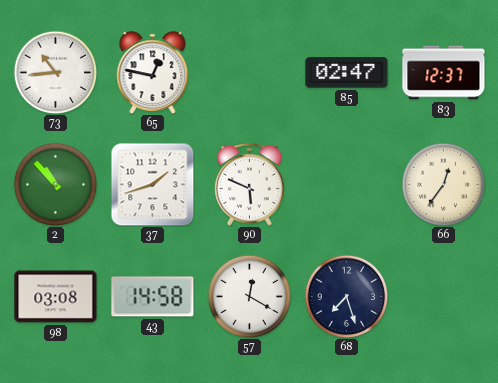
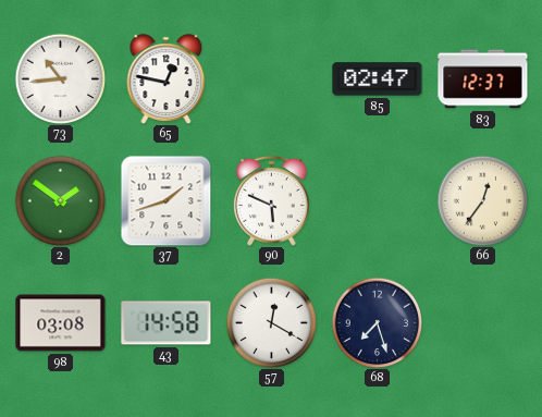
2: 10:53 -> 1:51 (60, 200)
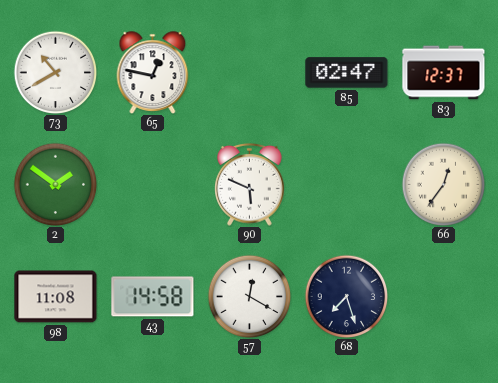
73: 10:44 -> 10:40 (55, 72)
37: 1:42 -> none (165, 200)
98: 03:08 -> 11:08 (56, 297)
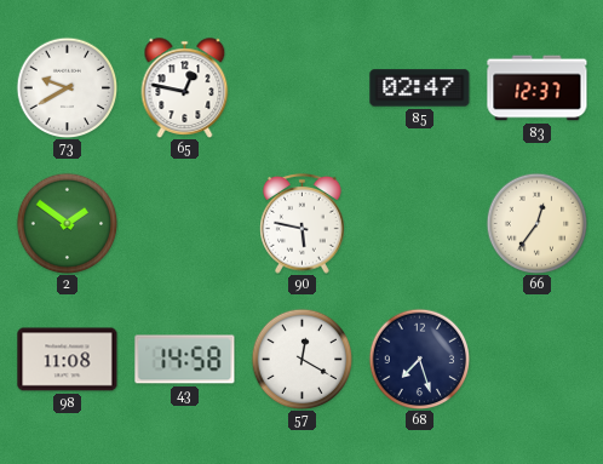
73: 10:40 -> 9:40 (67, 87)
90: 5:49 -> 5:47 (303, 224)
